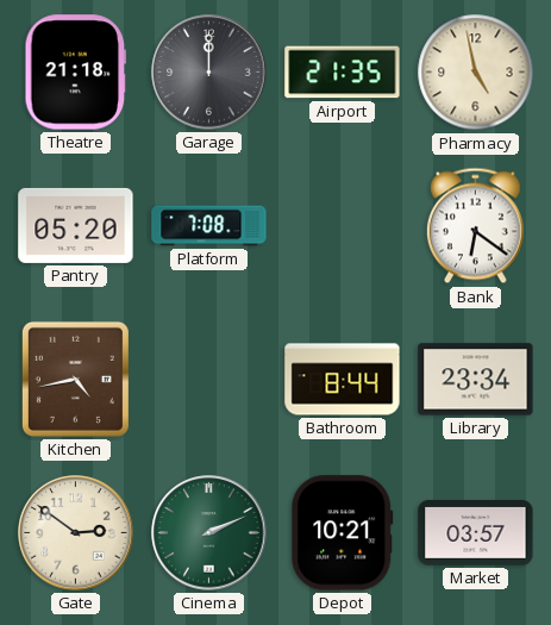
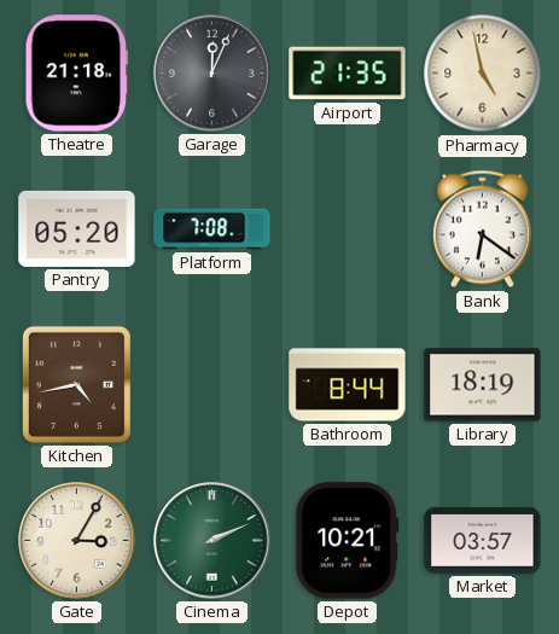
Garage: 12:00 -> 12:04 (212, 74)
Library: 23:34 -> 18:19 (483, 385)
Gate: 2:51 -> 3:05 (77, 541)
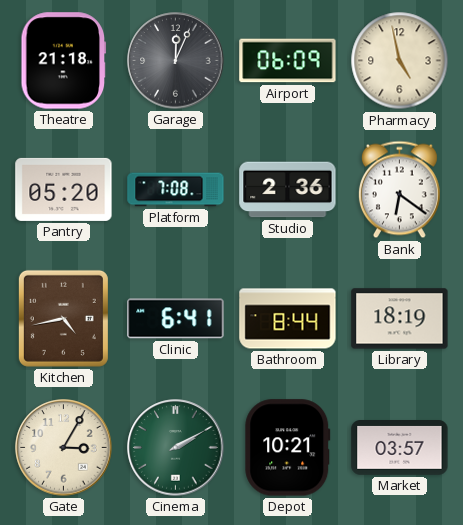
Airport: 21:35 -> 06:09 (288, 61)
Studio: none -> 2:36 (288, 190)
Clinic: none -> 6:41 (176, 319)
Cinema: 2:11 -> 2:10 (176, 448)
